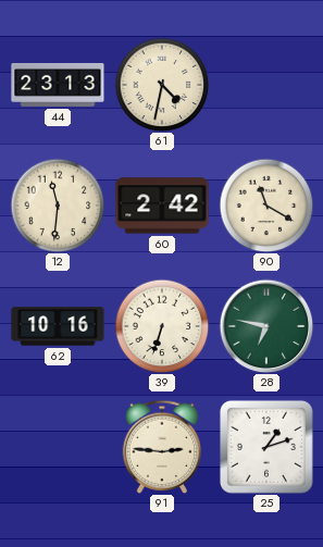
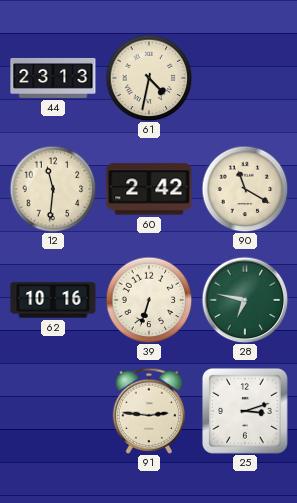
25: 1:12 -> 3:12 (245, 411)
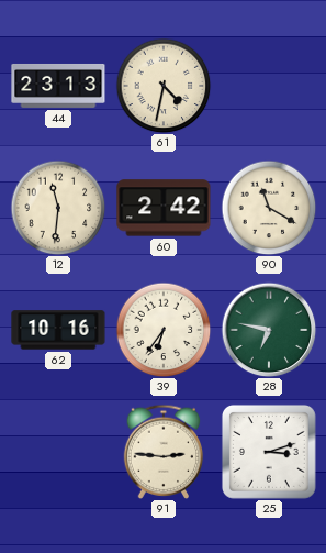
39: 6:33 -> 6:36 (164, 330)
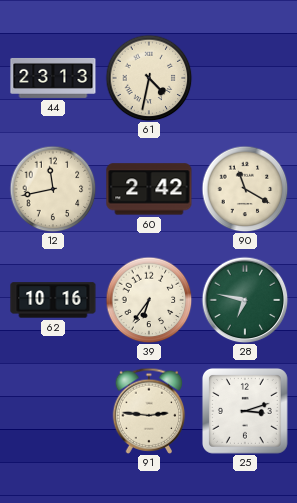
12: 11:31 -> 11:43 (53, 189)
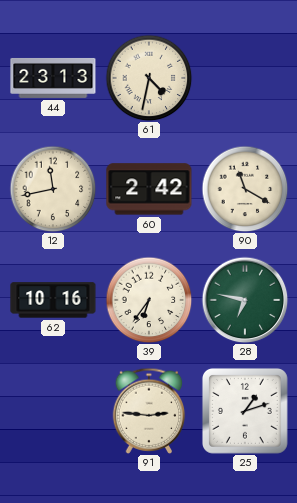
25: 3:12 -> 1:12 (245, 411)
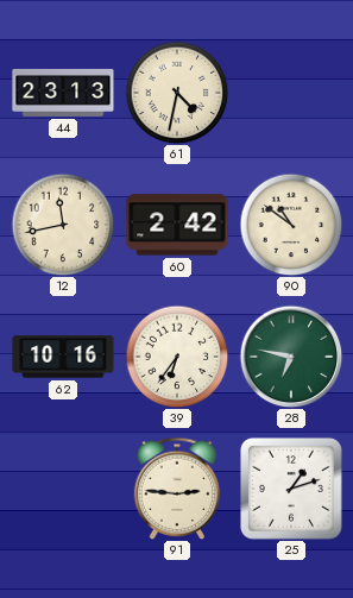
90: 11:20 -> 10:51 (291, 225)
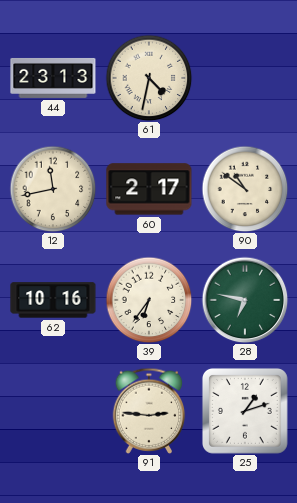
60: 2:42 -> 2:17 (149, 189)
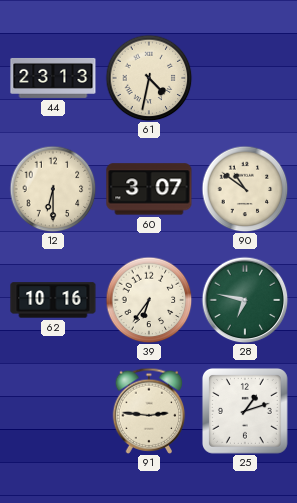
12: 11:43 -> 6:30 (53, 189)
60: 2:17 -> 3:07 (149, 189)
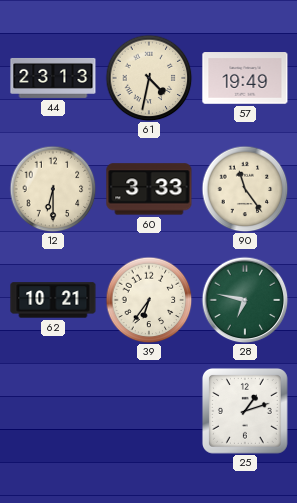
57: none -> 19:49 (245, 78)
60: 3:07 -> 3:33 (149, 189)
90: 10:51 -> 11:24 (245, 189)
62: 10:16 -> 10:21 (53, 300)
91: 2:46 -> none (149, 411)
